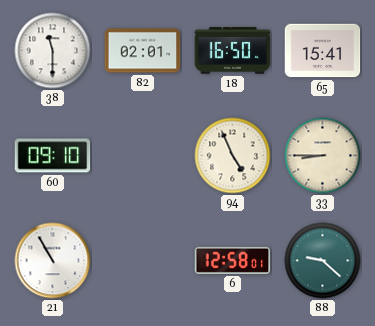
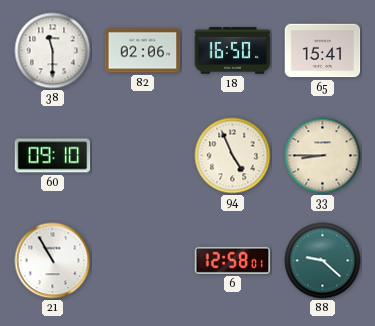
82: 02:01 -> 02:06 (143, 51)
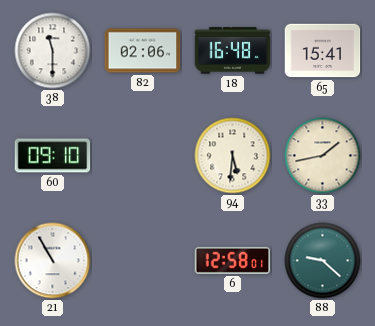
18: 16:50 -> 16:48 (233, 51)
94: 4:56 -> 5:31 (233, 156)
33: 8:45 -> 1:43 (323, 156)
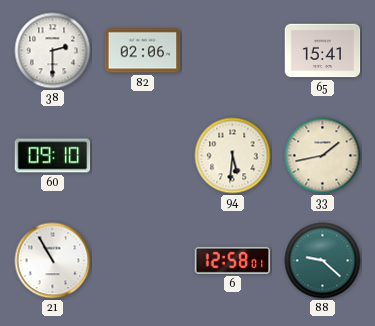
38: 11:30 -> 2:30 (53, 51)
18: 16:48 -> none (233, 51)
